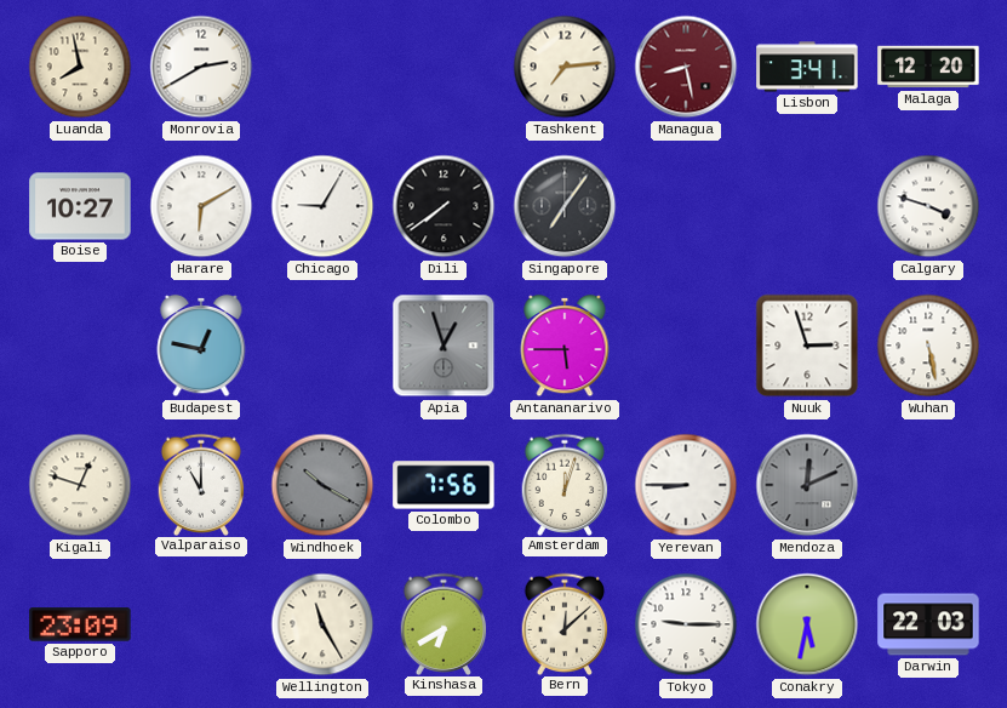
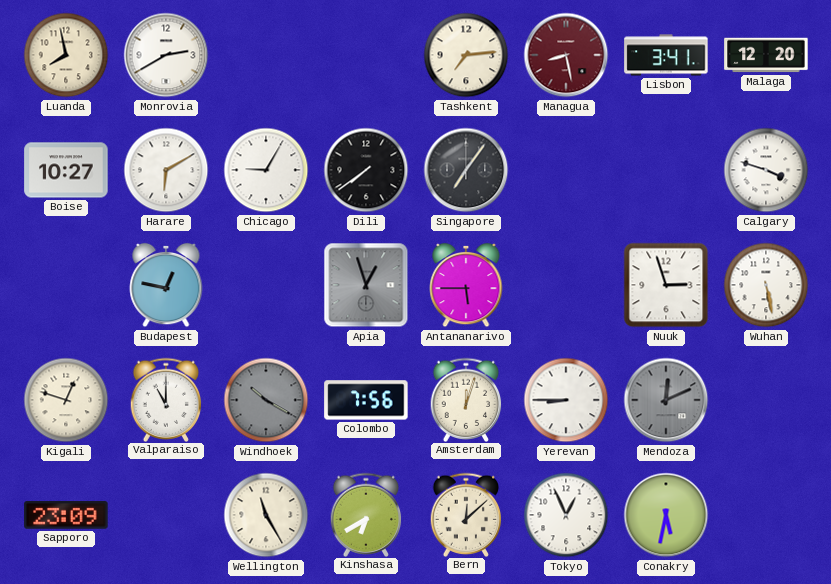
Tokyo: 9:15 -> 12:56 (566, 515)
Darwin: 22:03 -> none (928, 624)
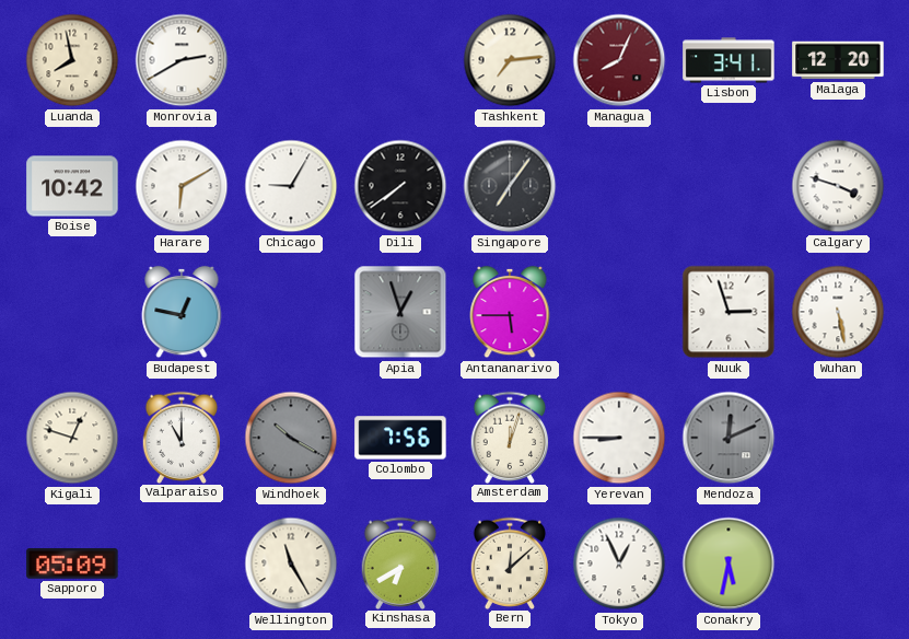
Managua: 8:28 -> 8:04 (619, 60)
Boise: 10:27 -> 10:42 (72, 186)
Sapporo: 23:09 -> 05:09 (72, 564)
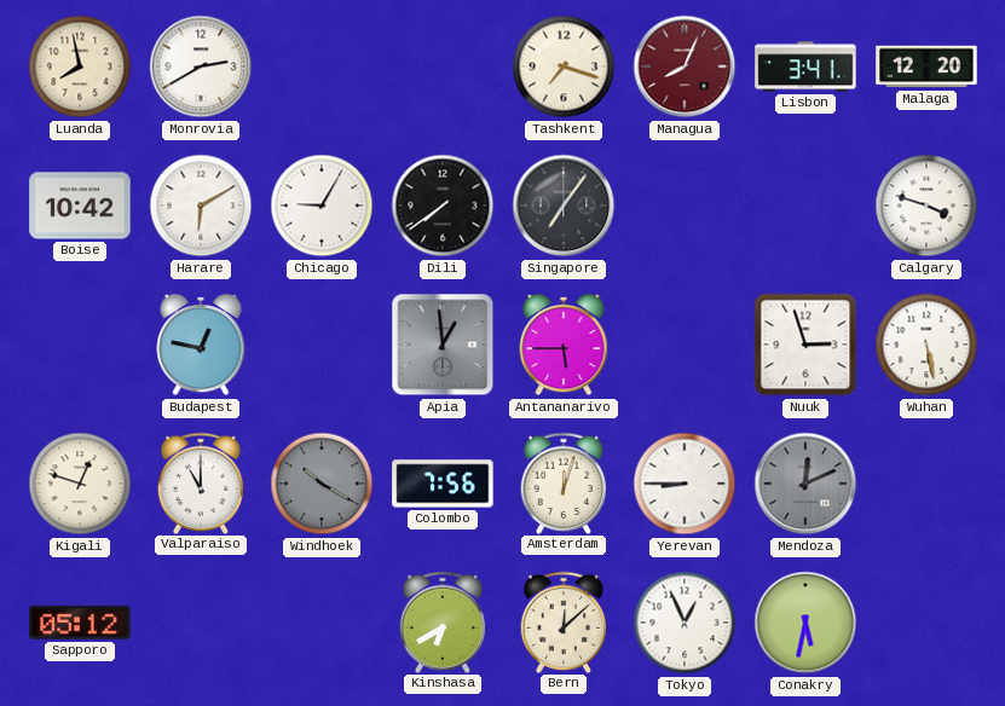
Tashkent: 7:14 -> 7:18 (564, 66)
Apia: 12:57 -> 12:59 (443, 345)
Sapporo: 05:09 -> 05:12 (80, 623)
Wellington: 11:25 -> none (291, 564)
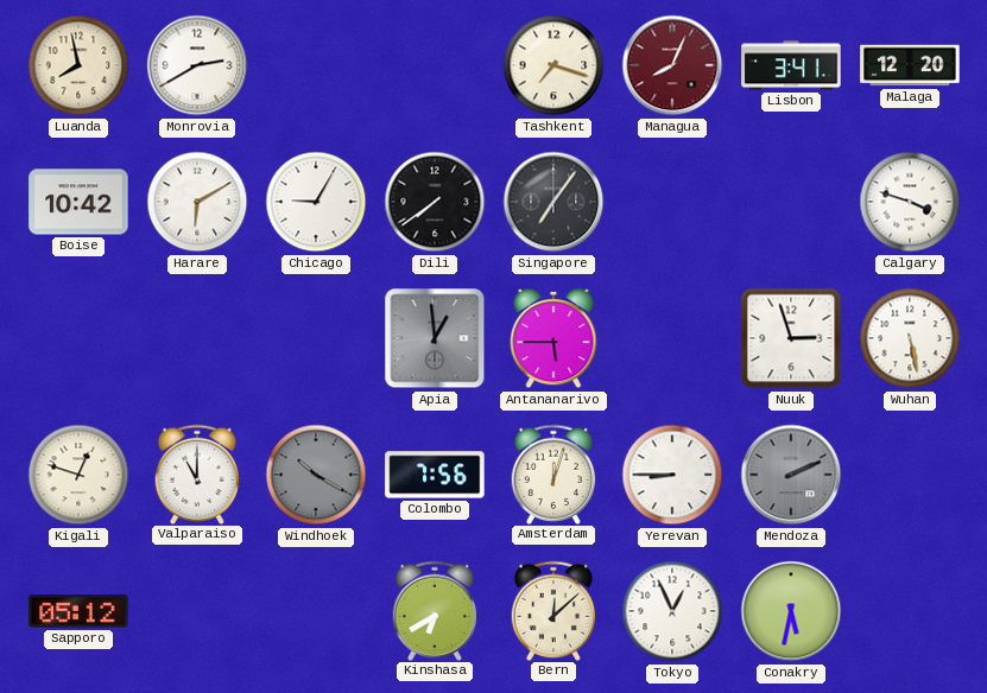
Budapest: 12:47 -> none (201, 345)
Mendoza: 12:11 -> 2:11 (791, 475)
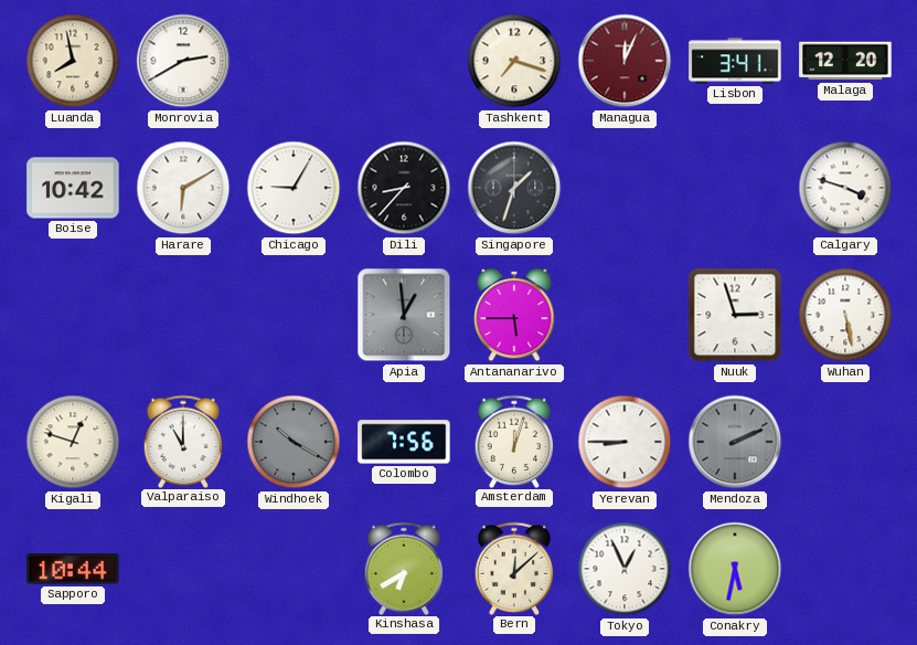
Managua: 8:04 -> 12:04 (625, 61)
Dili: 7:39 -> 8:37 (404, 188)
Singapore: 7:06 -> 1:33 (514, 188)
Sapporo: 05:12 -> 10:44 (73, 569)
